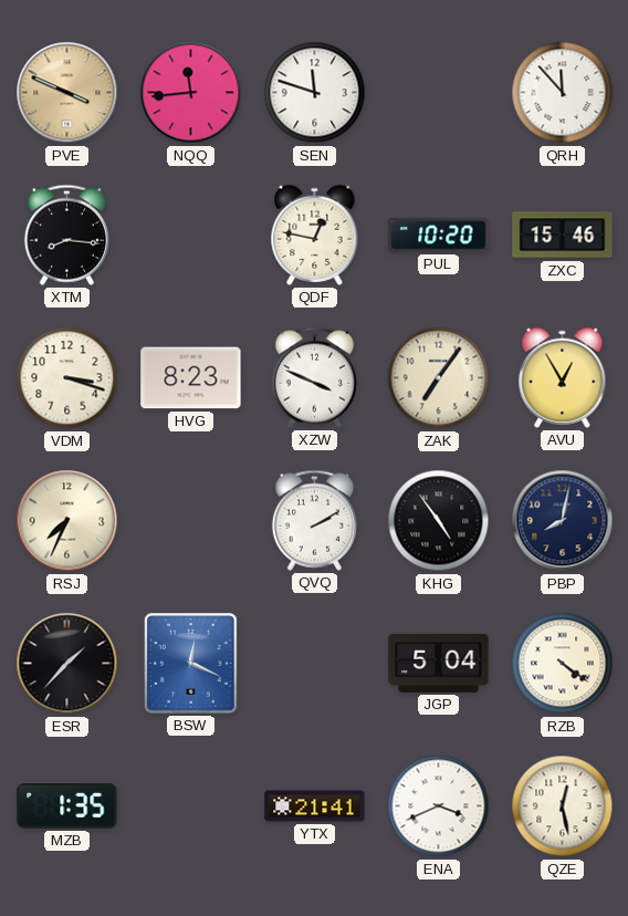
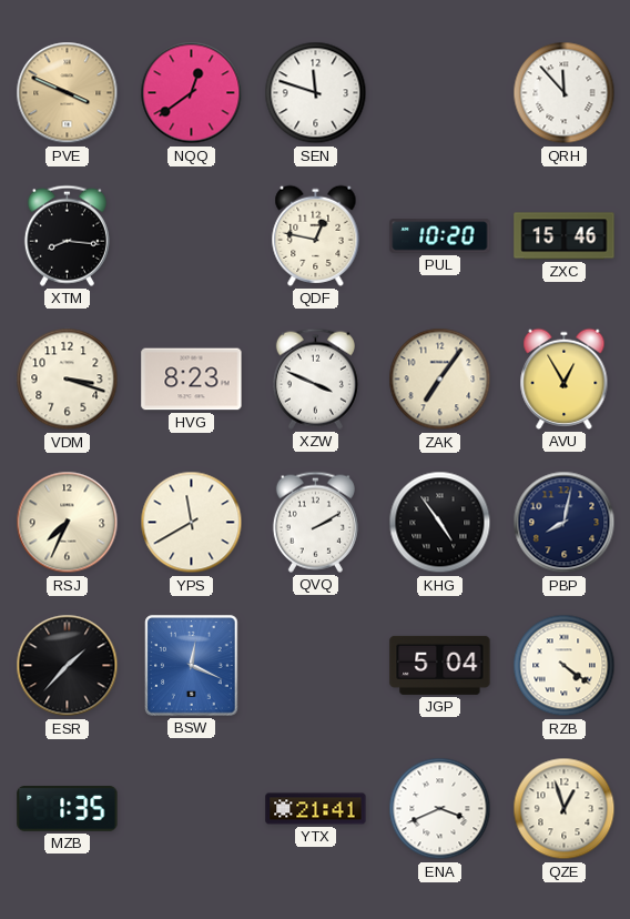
NQQ: 11:44 -> 12:39 (192, 93)
YPS: none -> 11:40 (192, 523)
QZE: 12:28 -> 12:57 (565, 809)
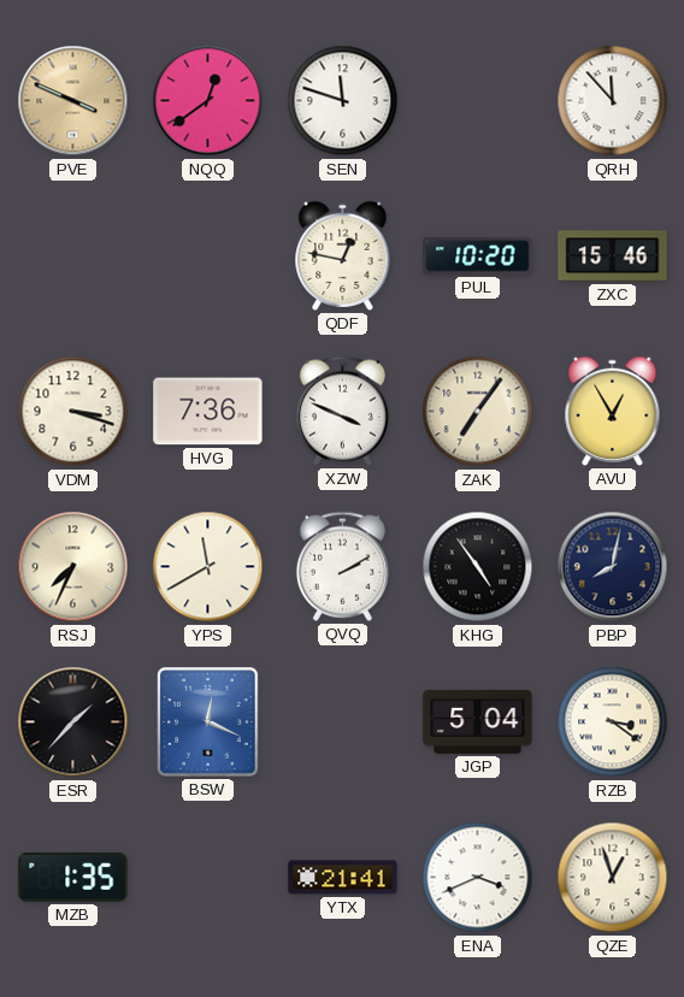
XTM: 8:16 -> none (67, 235)
HVG: 8:23 -> 7:36 (208, 412)
RZB: 4:21 -> 3:21 (613, 722)
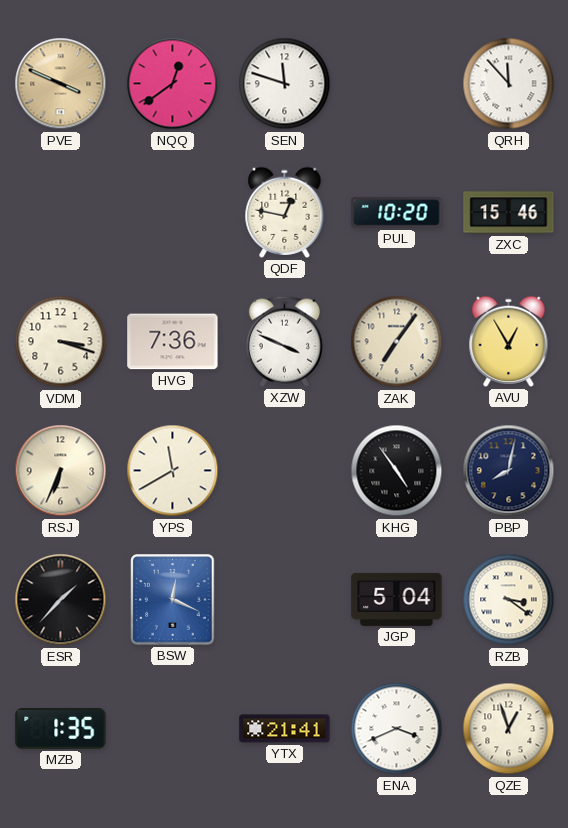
RSJ: 7:34 -> 6:34 (61, 471)
QVQ: 2:10 -> none (342, 566)
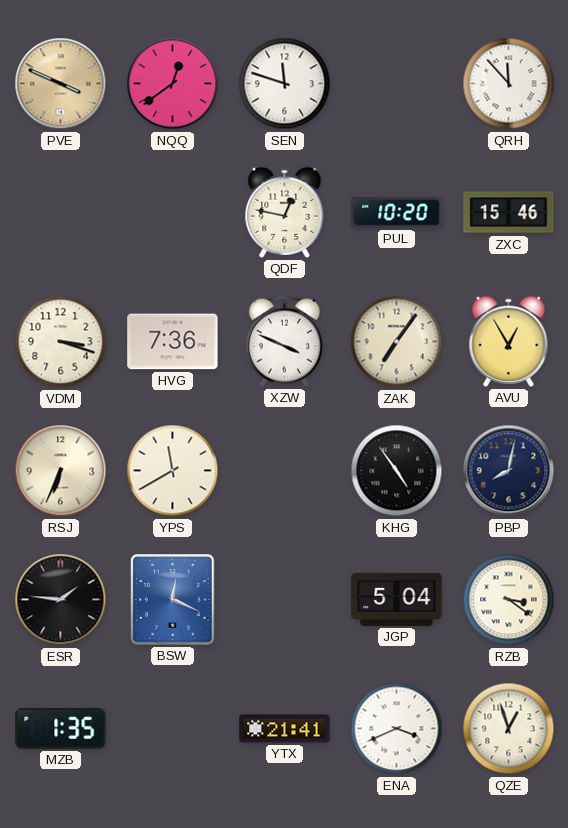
ESR: 1:37 -> 1:46 (61, 600)
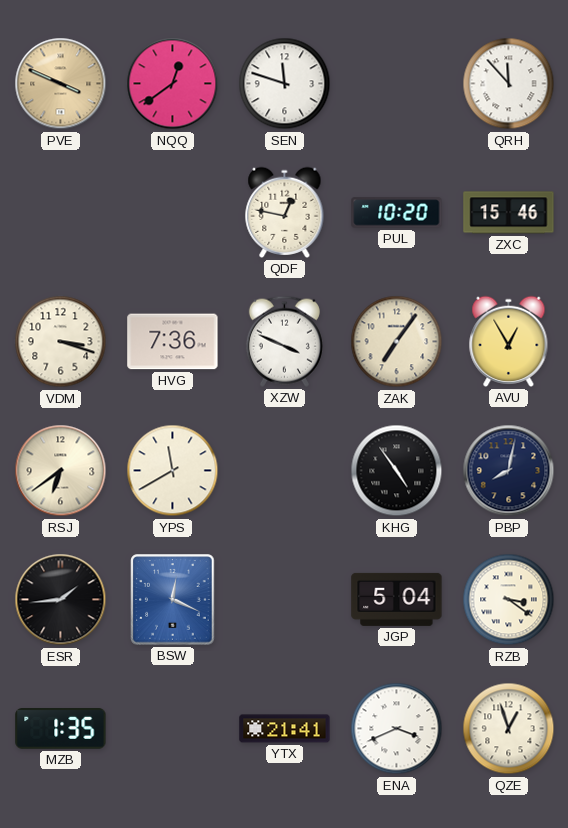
RSJ: 6:34 -> 6:39 (61, 471)
ESR: 1:46 -> 1:44 (61, 600)
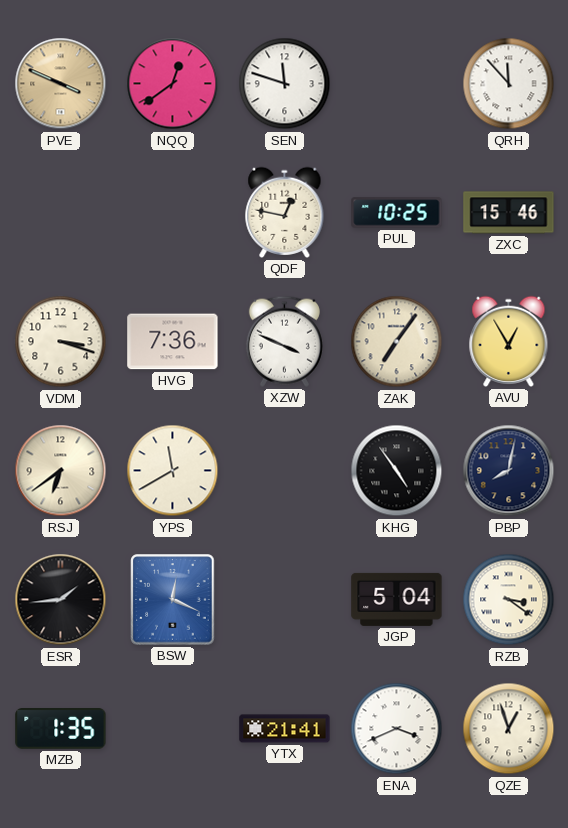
PUL: 10:20 -> 10:25 (397, 213)
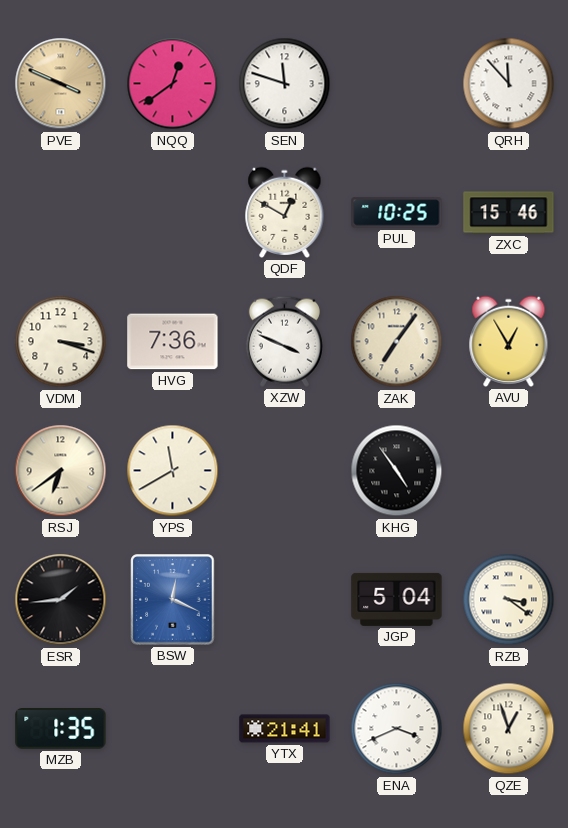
QDF: 12:47 -> 12:50 (285, 212)
PBP: 8:02 -> none (509, 471)
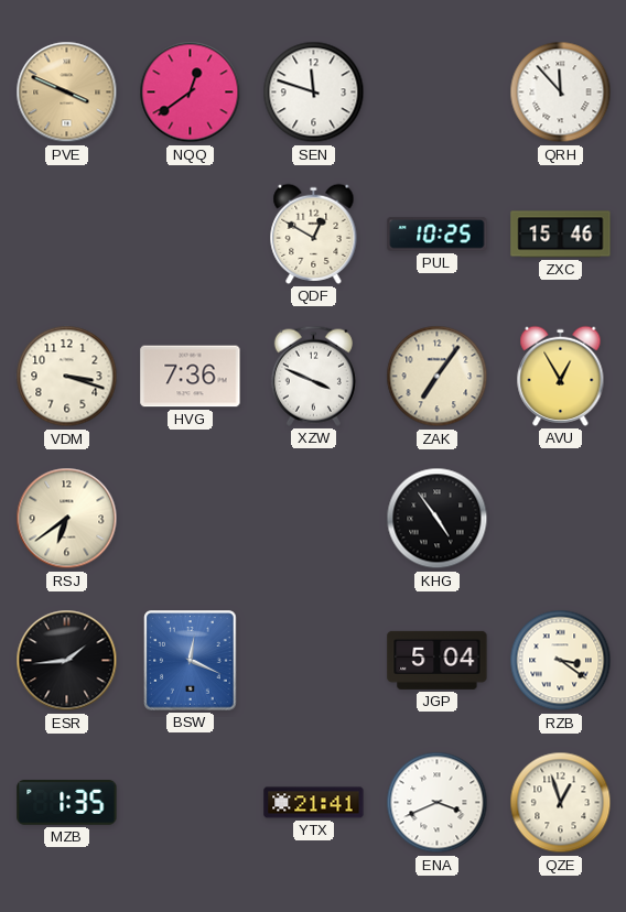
YPS: 11:40 -> none (173, 471)
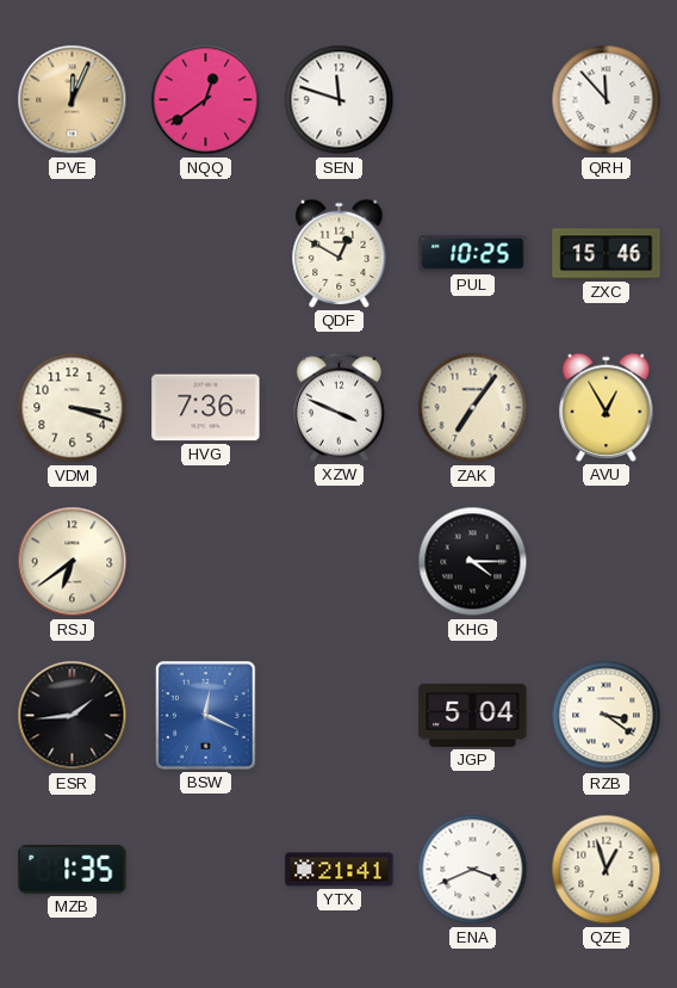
PVE: 3:49 -> 12:04 (73, 100)
KHG: 4:54 -> 4:15 (473, 562)
